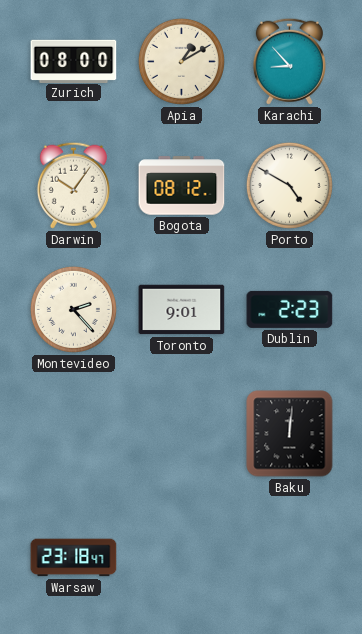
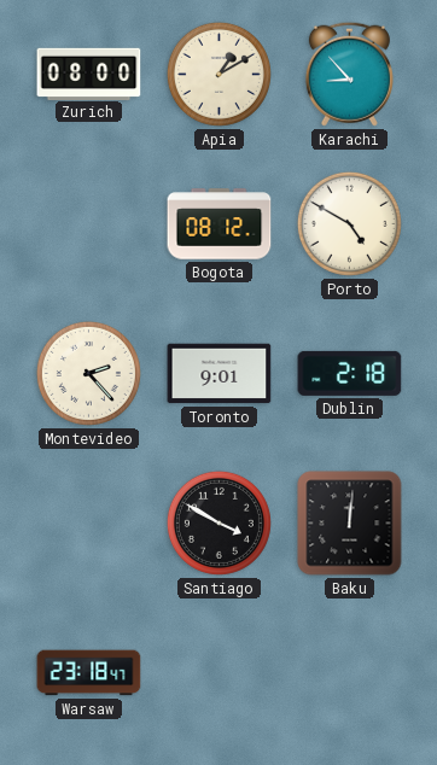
Darwin: 10:06 -> none (73, 185)
Dublin: 2:23 -> 2:18 (350, 373)
Santiago: none -> 3:50 (218, 522)
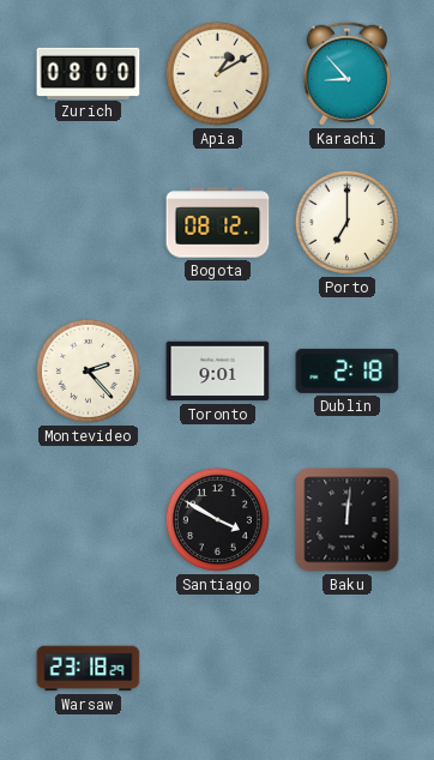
Porto: 4:50 -> 7:00 (346, 222)
Warsaw: 23:18:47 -> 23:18:29 (89, 669)
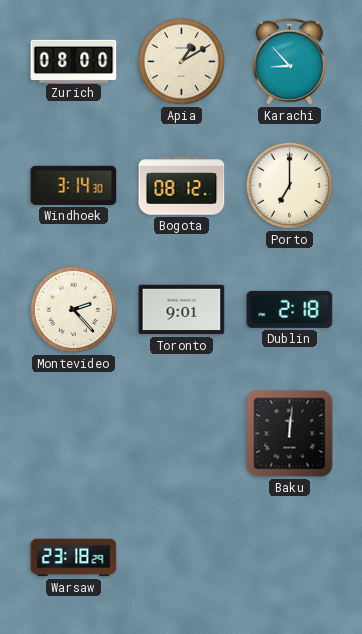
Windhoek: none -> 3:14 (74, 185)
Santiago: 3:50 -> none (217, 519)
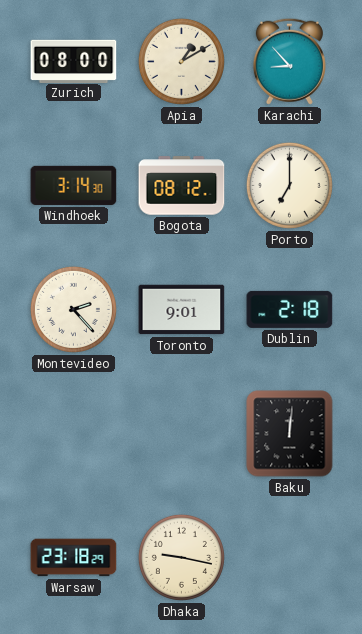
Dhaka: none -> 9:17 (181, 557)
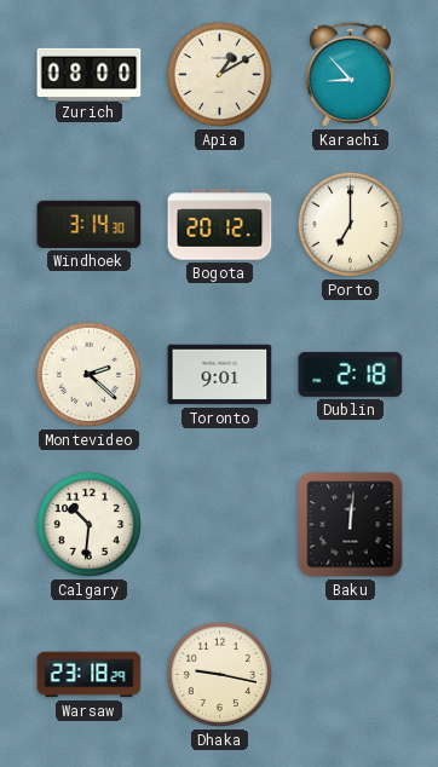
Bogota: 08:12 -> 20:12 (220, 225)
Montevideo: 2:23 -> 2:22 (88, 374)
Calgary: none -> 10:31 (88, 524)
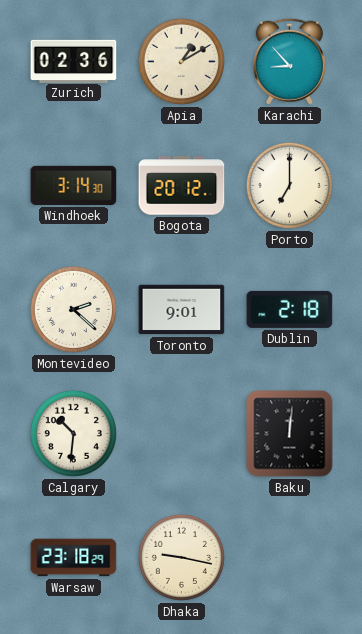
Zurich: 08:00 -> 02:36 (74, 61)
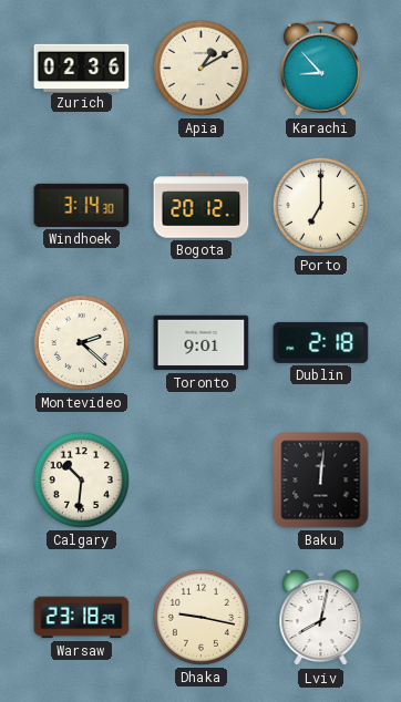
Lviv: none -> 8:02 (321, 618)
